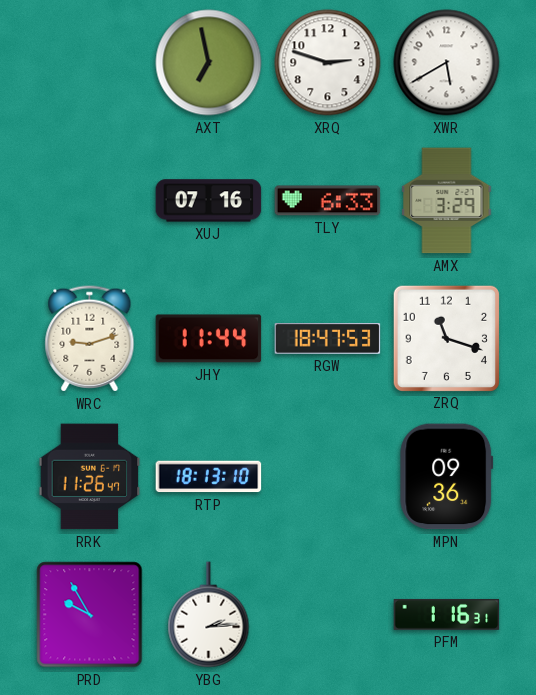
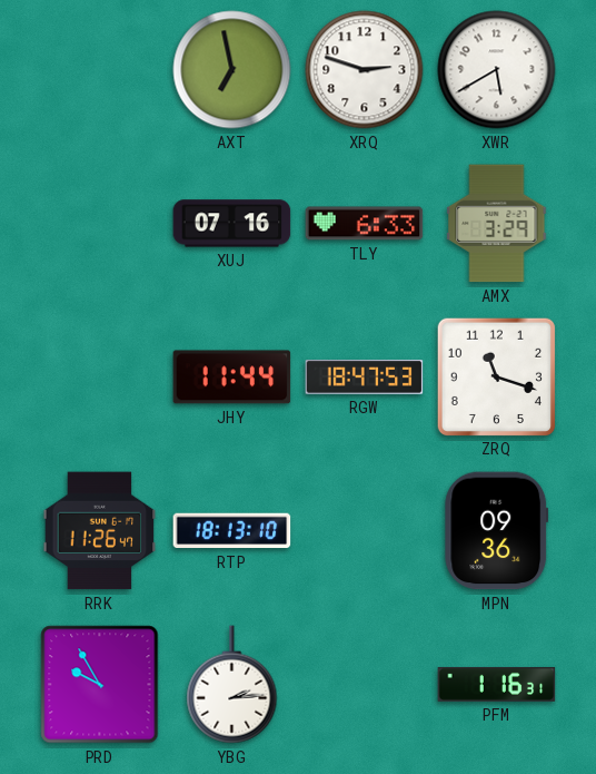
WRC: 9:12 -> none (90, 339)
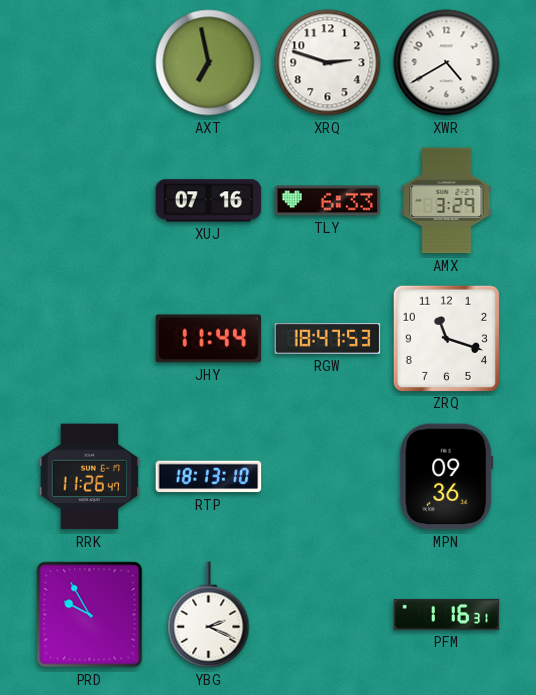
XWR: 5:40 -> 4:40 (447, 63)
YBG: 2:14 -> 2:19 (209, 615)
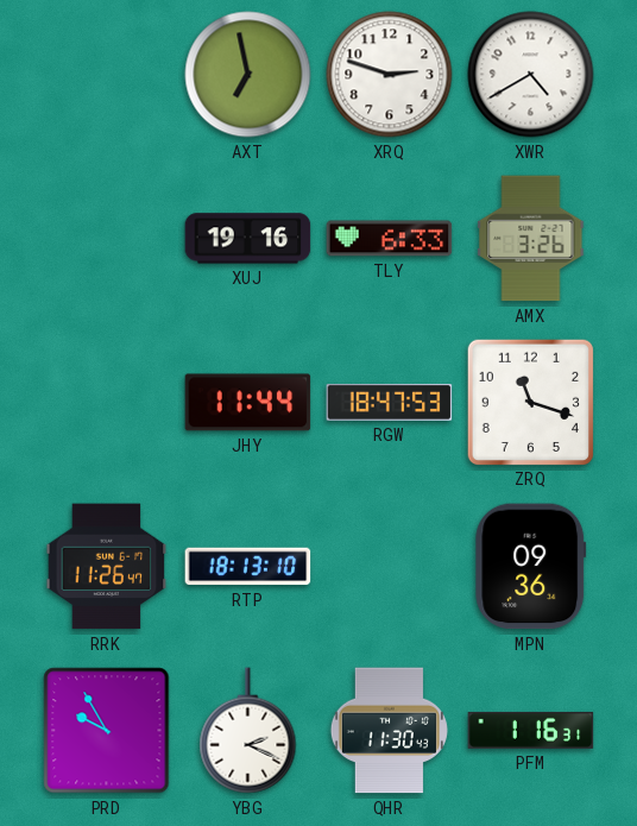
XUJ: 07:16 -> 19:16 (248, 239)
AMX: 3:29 -> 3:26 (531, 239)
QHR: none -> 11:30 (389, 731)
